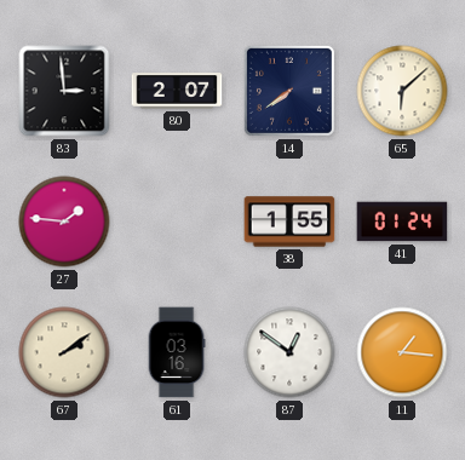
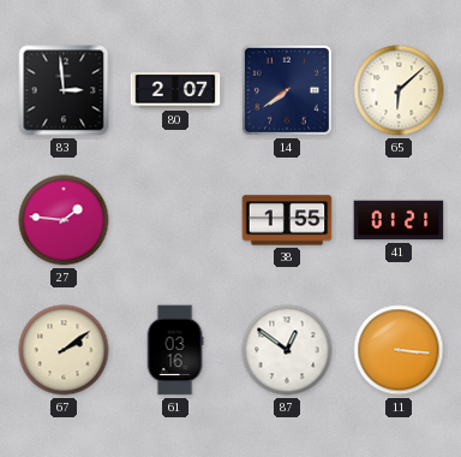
41: 01:24 -> 01:21 (399, 220)
11: 1:16 -> 3:16 (399, 350)
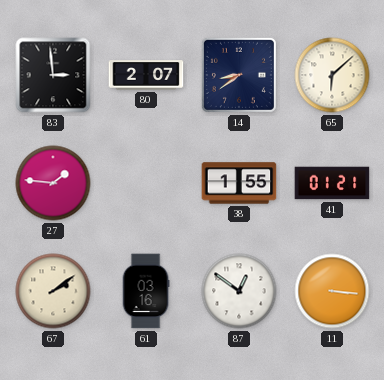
14: 7:39 -> 8:39 (239, 75)
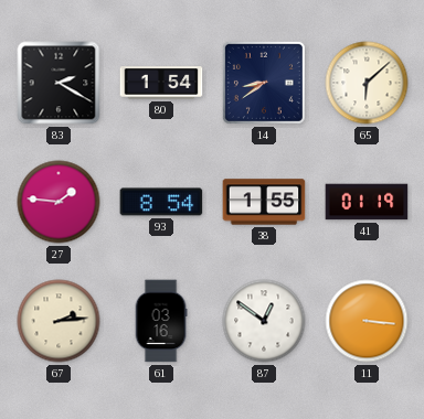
83: 2:59 -> 2:20 (59, 83)
80: 2:07 -> 1:54 (161, 83)
93: none -> 8:54 (161, 202)
41: 01:21 -> 01:19 (367, 202)
67: 2:09 -> 2:14 (59, 321)
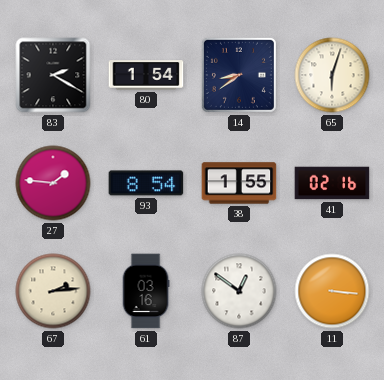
65: 6:08 -> 6:03 (332, 75)
41: 01:19 -> 02:16 (332, 183)
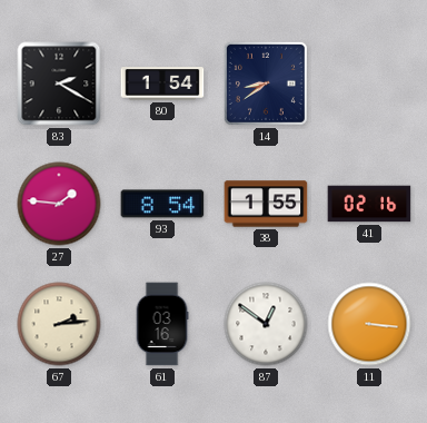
65: 6:03 -> none (332, 75)
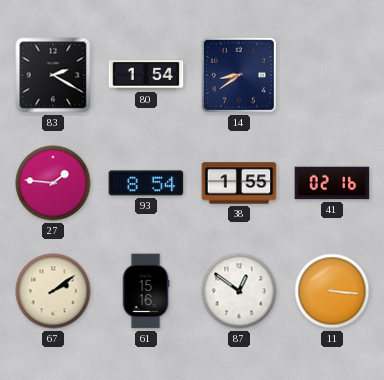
67: 2:14 -> 2:09 (53, 291)
61: 03:16 -> 15:16 (146, 291)
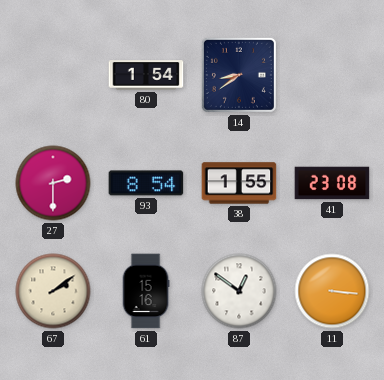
83: 2:20 -> none (53, 75)
27: 1:46 -> 2:30 (53, 183)
41: 02:16 -> 23:08 (332, 183)
